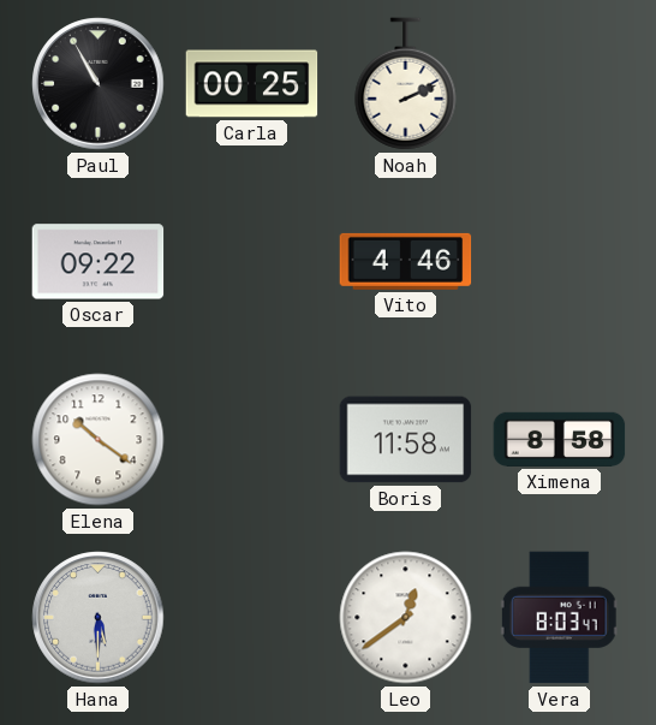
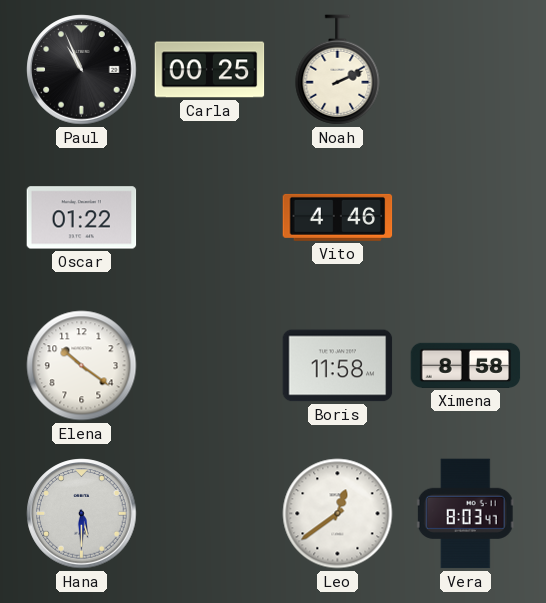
Paul: 10:55 -> 10:56 (82, 70)
Oscar: 09:22 -> 01:22 (82, 218)
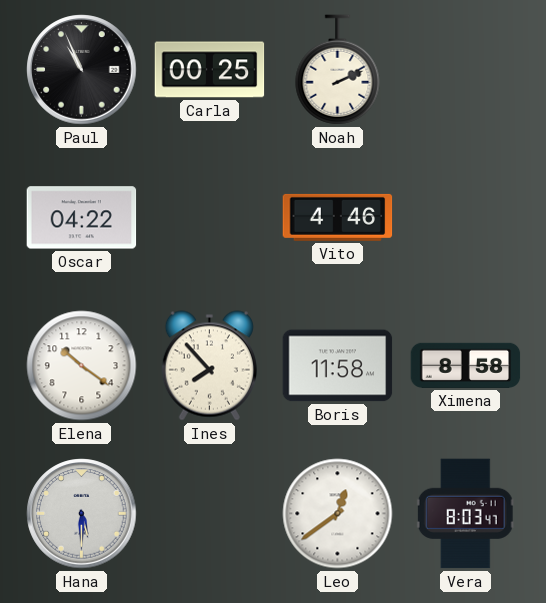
Oscar: 01:22 -> 04:22 (82, 218)
Ines: none -> 7:53 (209, 366)
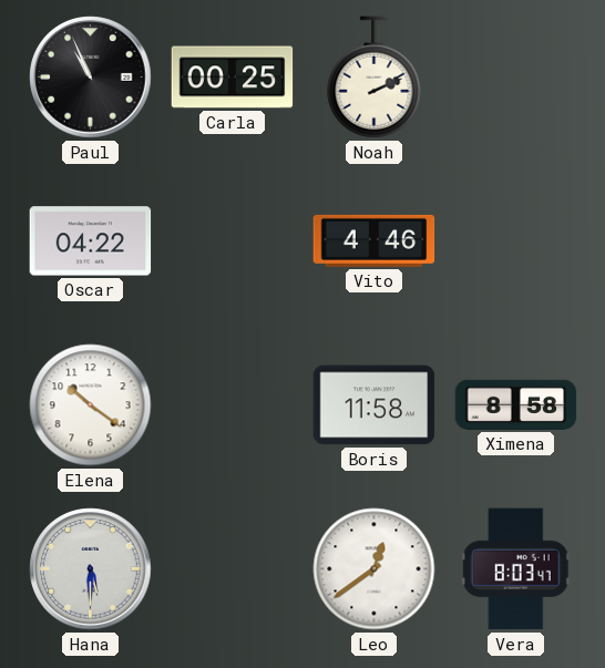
Ines: 7:53 -> none (209, 366)
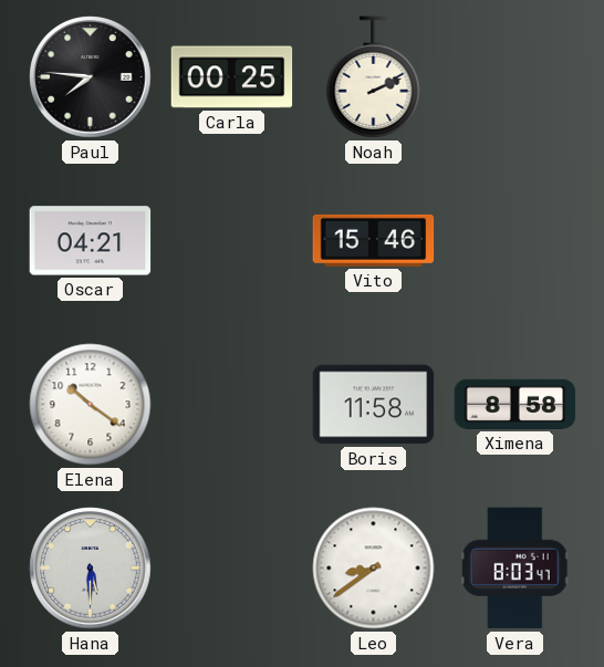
Paul: 10:56 -> 7:46 (91, 77)
Oscar: 04:22 -> 04:21 (91, 241)
Vito: 4:46 -> 15:46 (374, 240)
Leo: 12:39 -> 8:39 (374, 569)
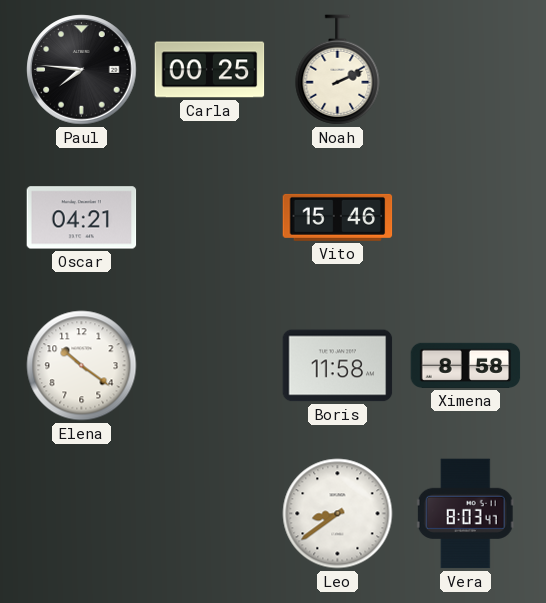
Hana: 5:30 -> none (91, 569)
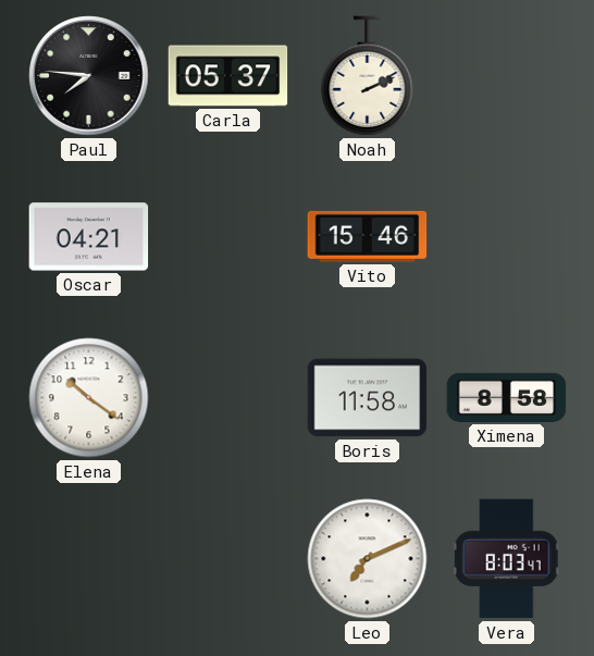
Carla: 00:25 -> 05:37 (228, 76)
Leo: 8:39 -> 7:11 (368, 559)
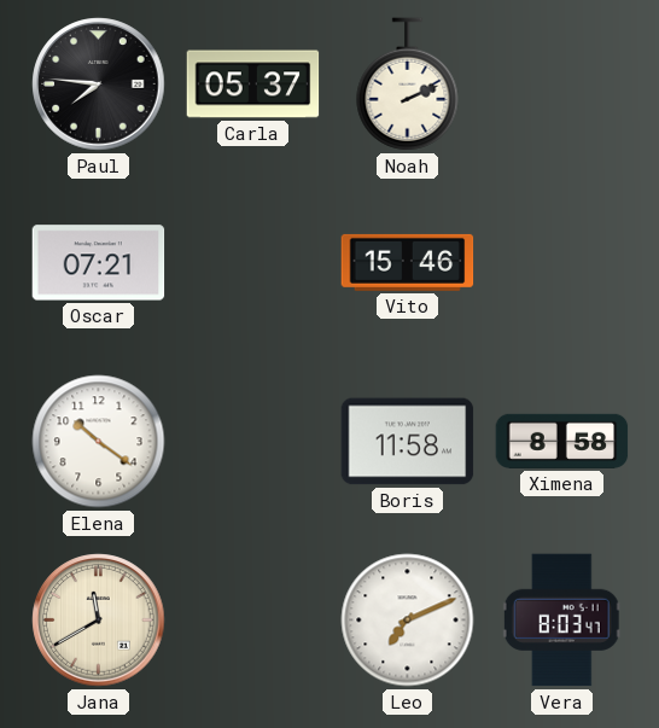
Oscar: 04:21 -> 07:21 (99, 263)
Jana: none -> 11:40 (99, 621)
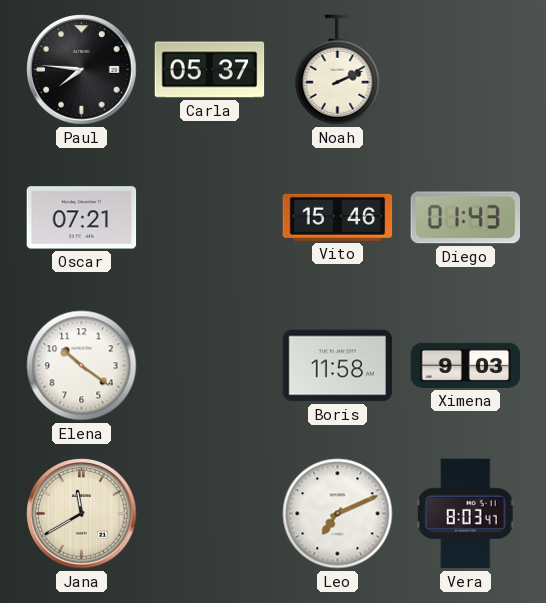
Diego: none -> 01:43 (465, 218)
Ximena: 8:58 -> 9:03 (466, 365)
